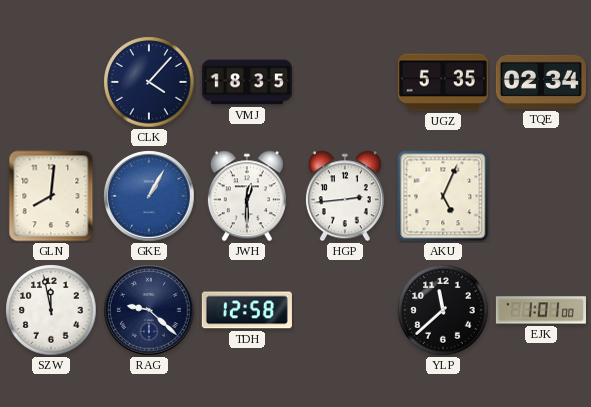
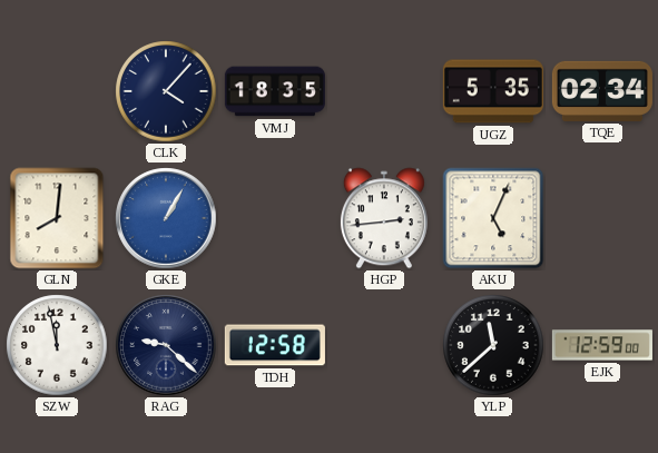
JWH: 12:30 -> none (247, 196)
EJK: 1:01 -> 12:59 (602, 345)
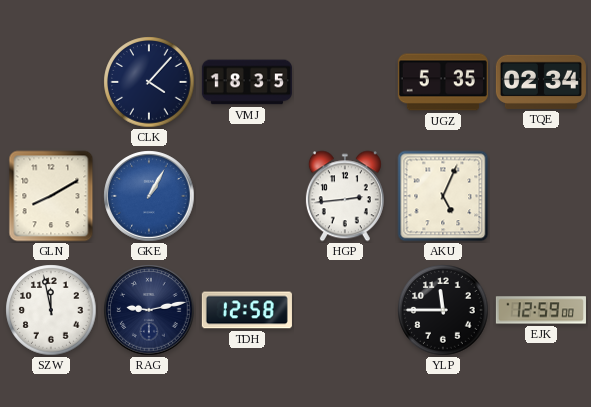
GLN: 8:01 -> 8:10 (51, 196)
RAG: 9:22 -> 9:13 (149, 310)
YLP: 11:38 -> 11:45 (443, 310)
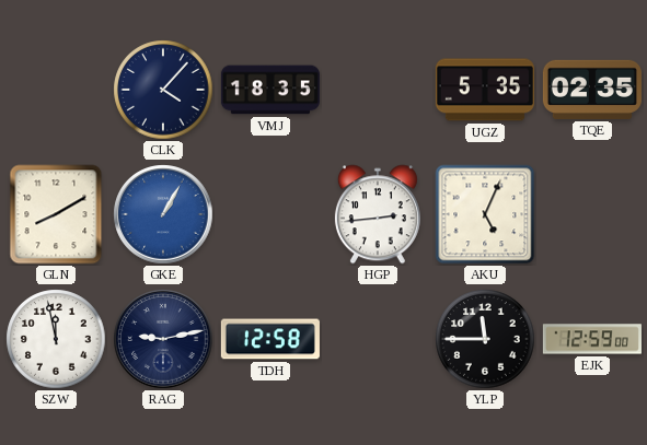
TQE: 02:34 -> 02:35 (592, 90)
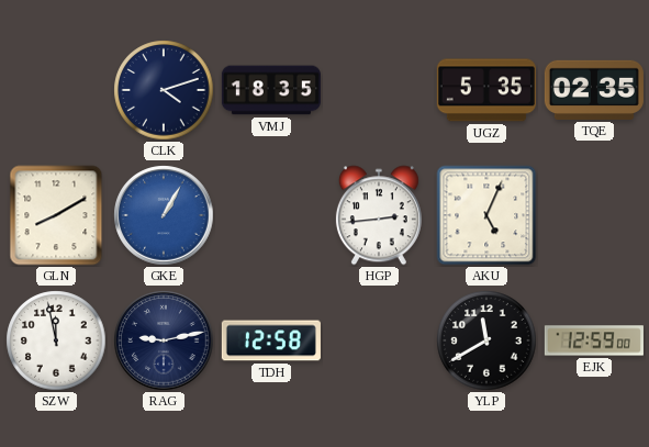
CLK: 4:07 -> 4:12 (164, 90)
YLP: 11:45 -> 11:40 (486, 340)
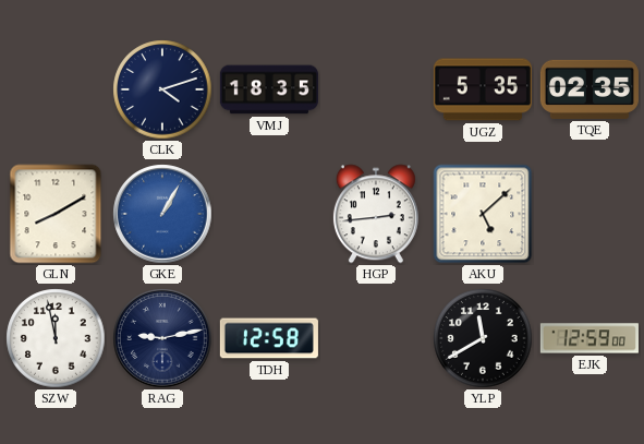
AKU: 5:04 -> 5:08 (483, 214)
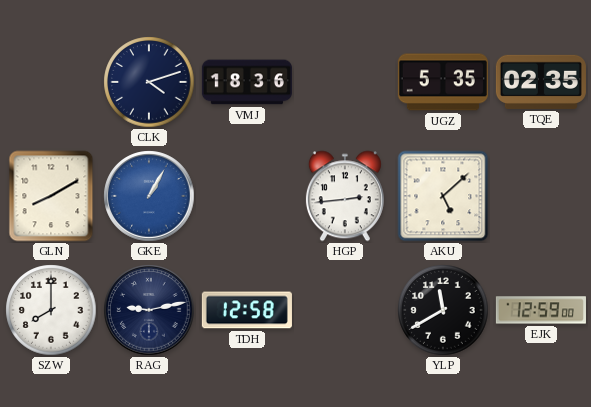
VMJ: 18:35 -> 18:36 (247, 82)
SZW: 11:58 -> 8:00 (51, 310)
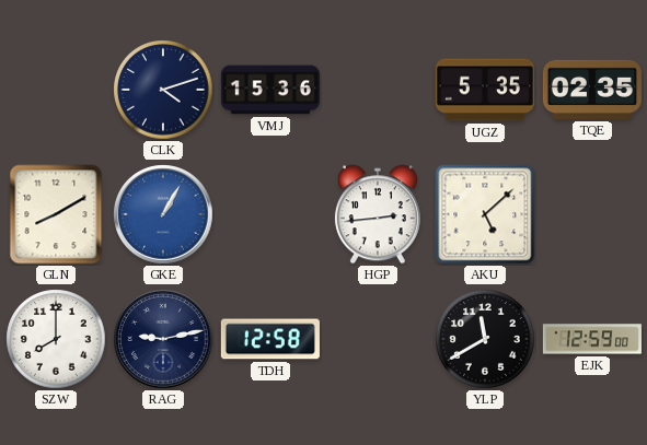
VMJ: 18:36 -> 15:36 (270, 90)
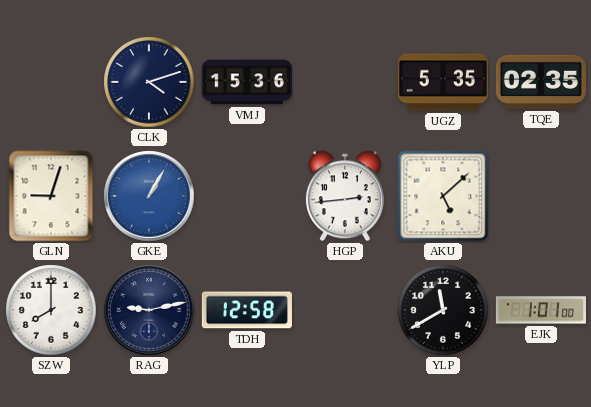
GLN: 8:10 -> 9:03 (51, 196)
EJK: 12:59 -> 1:01 (541, 310)
